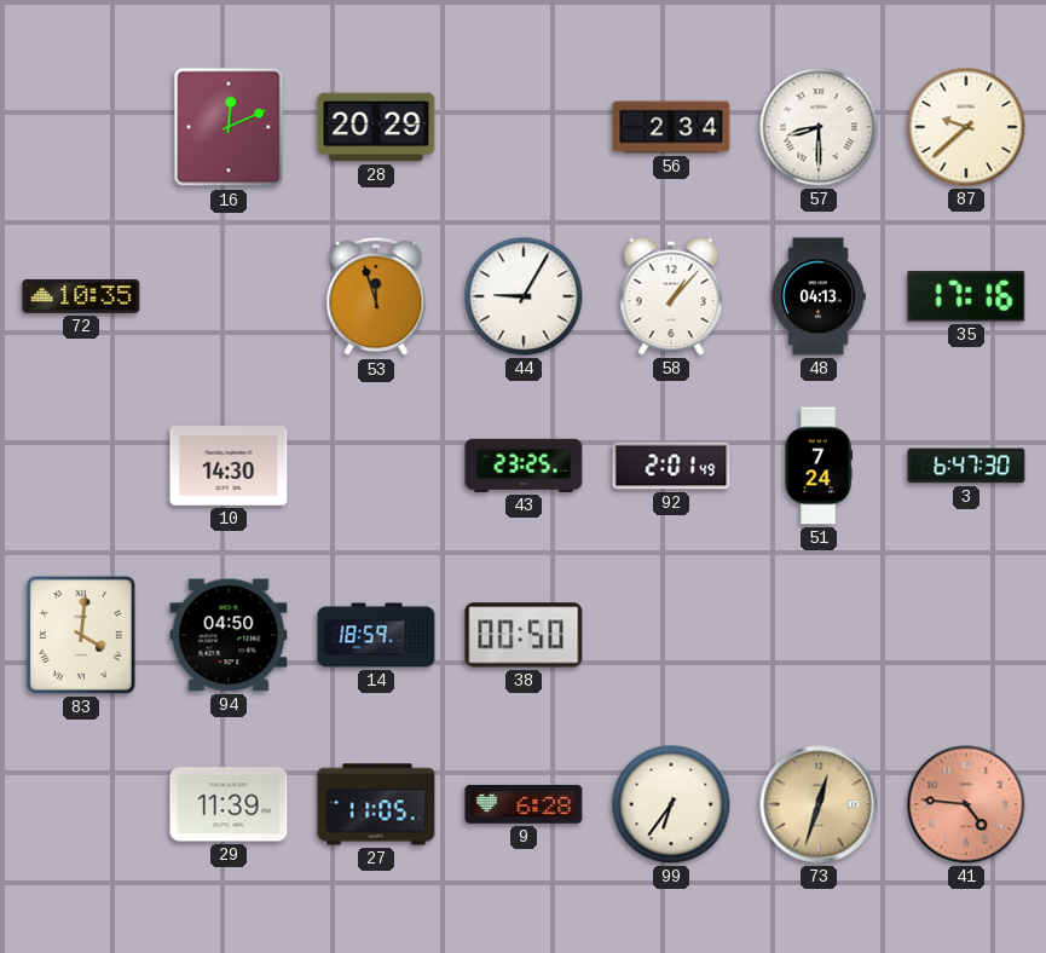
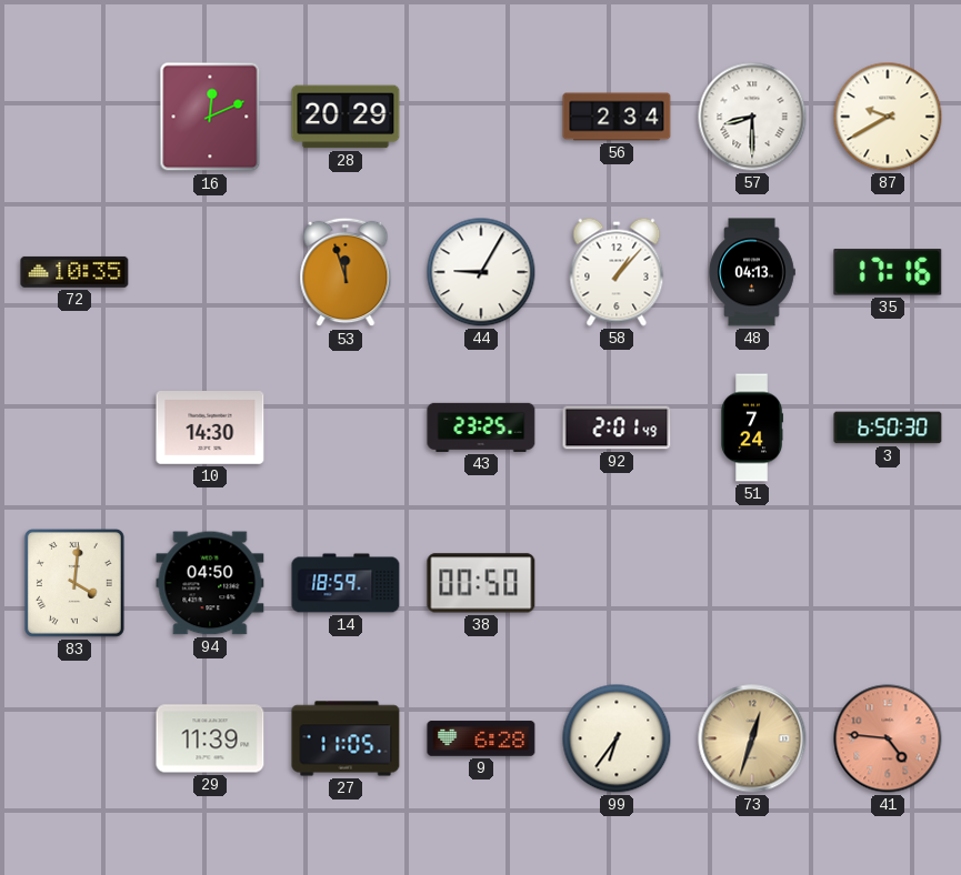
87: 9:38 -> 9:40 (888, 117)
3: 6:47 -> 6:50 (888, 428)
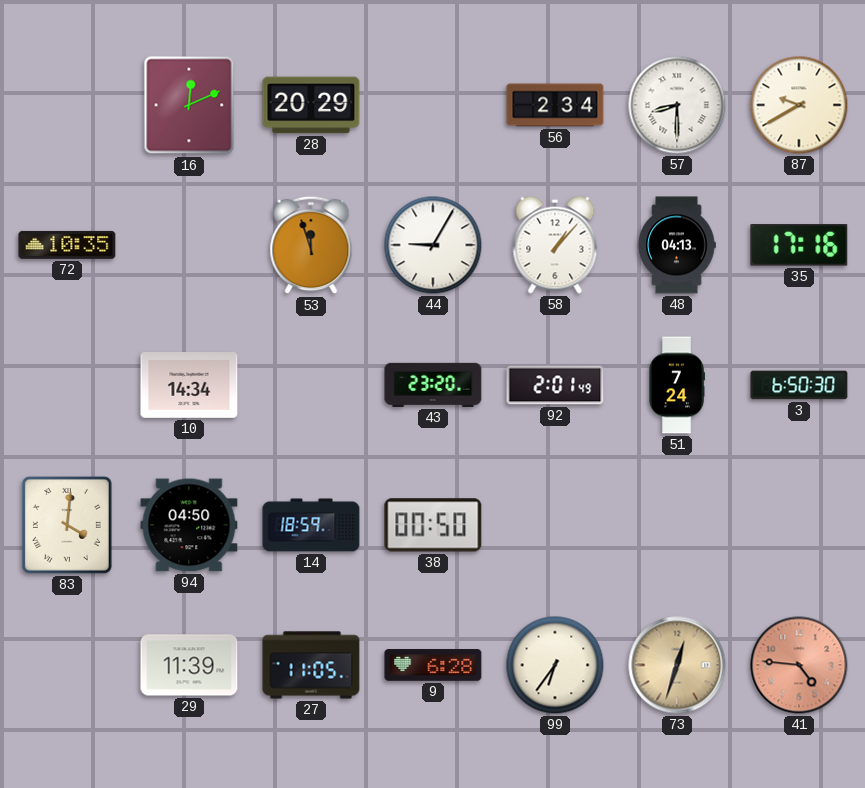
10: 14:30 -> 14:34 (189, 386)
43: 23:25 -> 23:20 (433, 385)
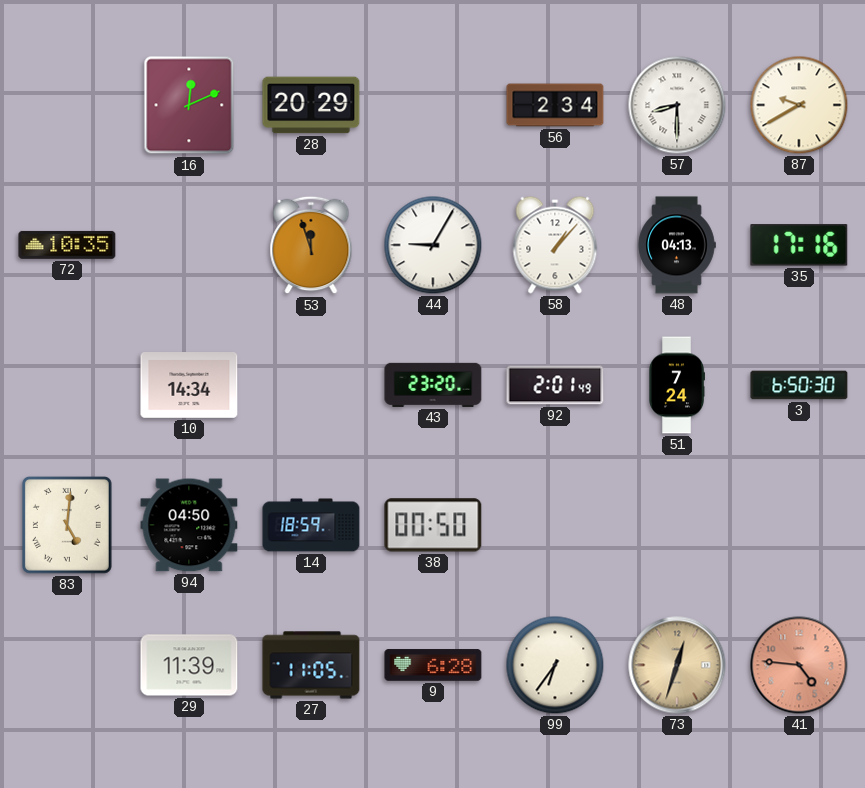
83: 4:01 -> 5:01 (67, 525)
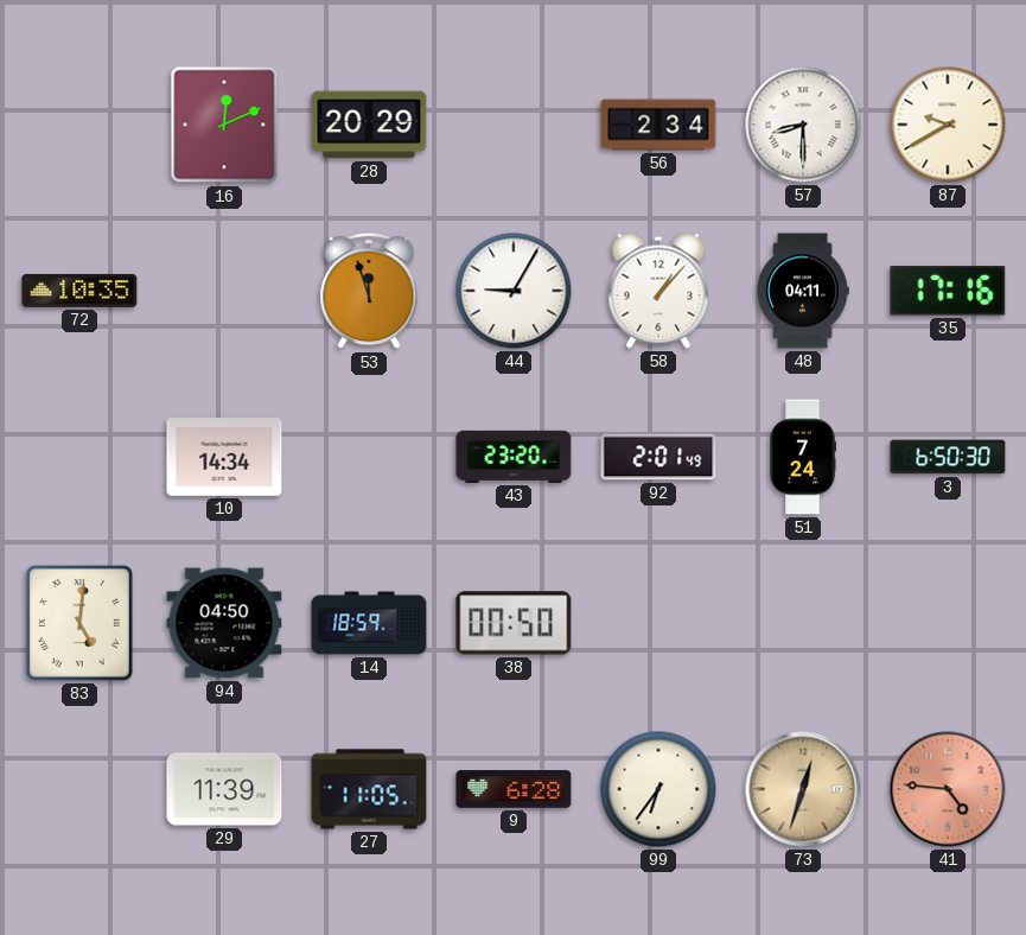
48: 04:13 -> 04:11 (803, 291)
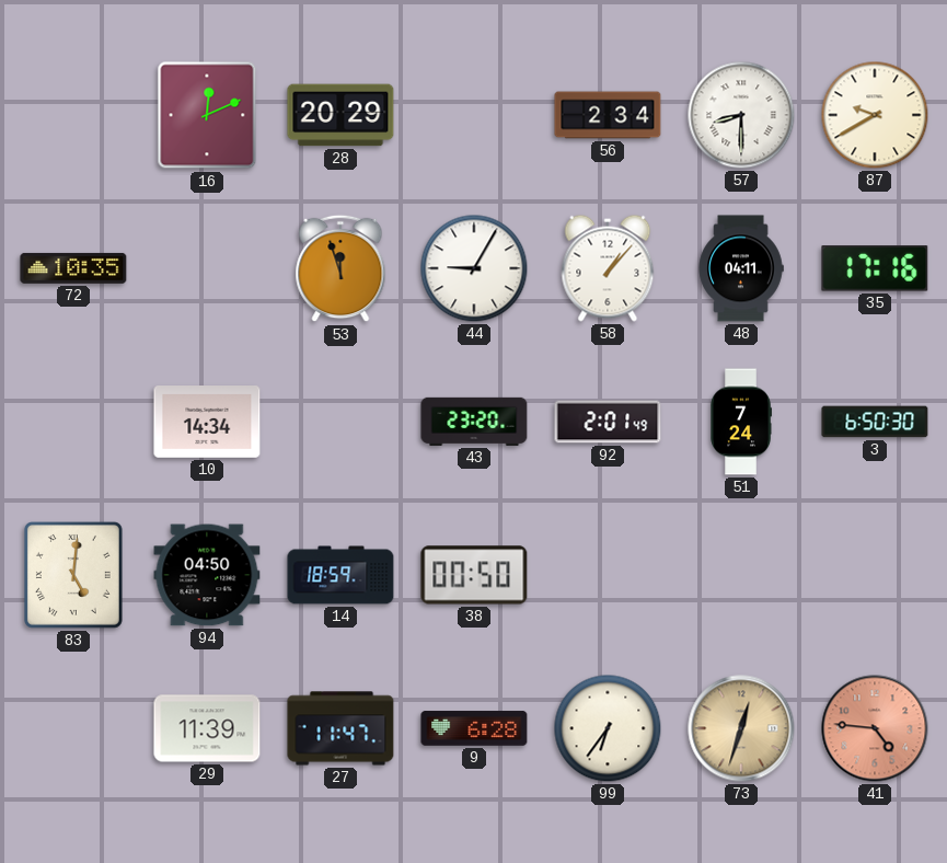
27: 11:05 -> 11:47 (340, 728)
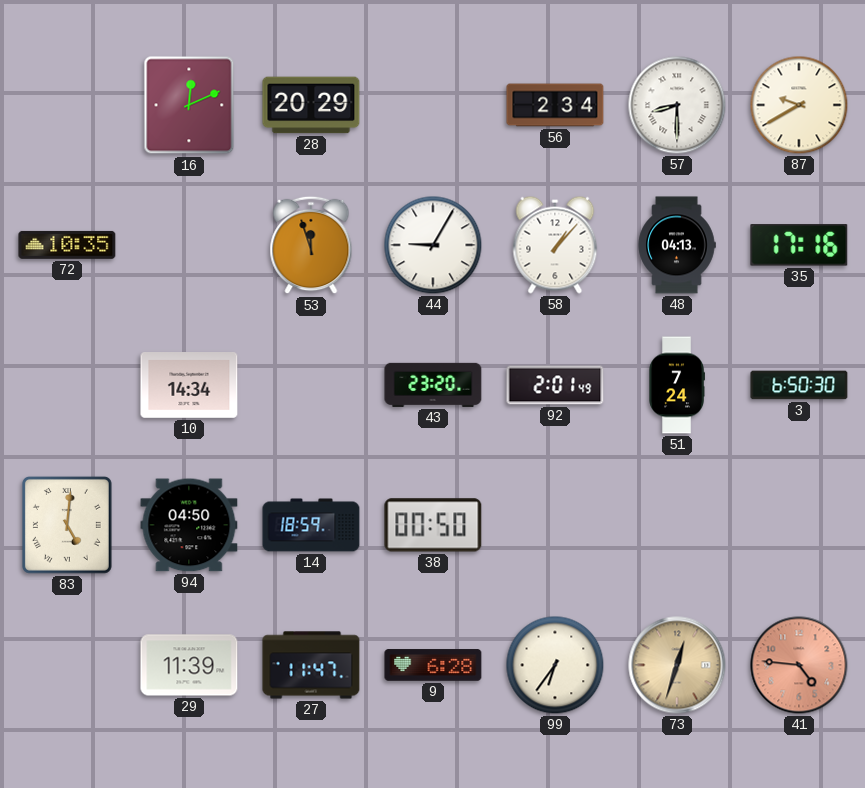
48: 04:11 -> 04:13 (677, 245)
